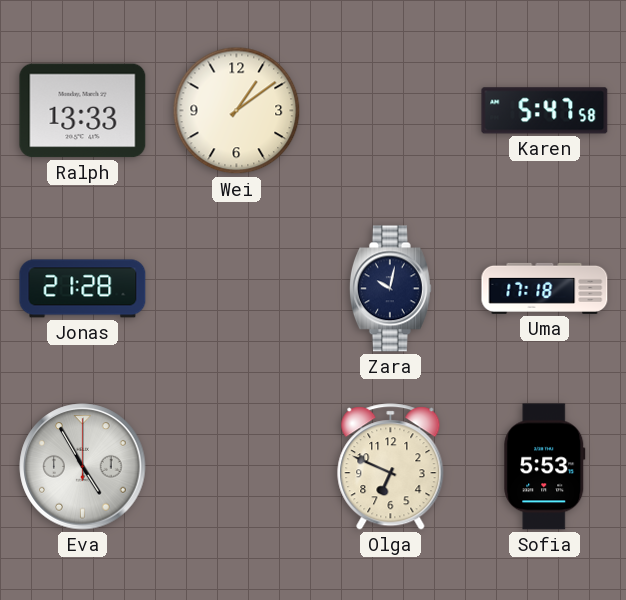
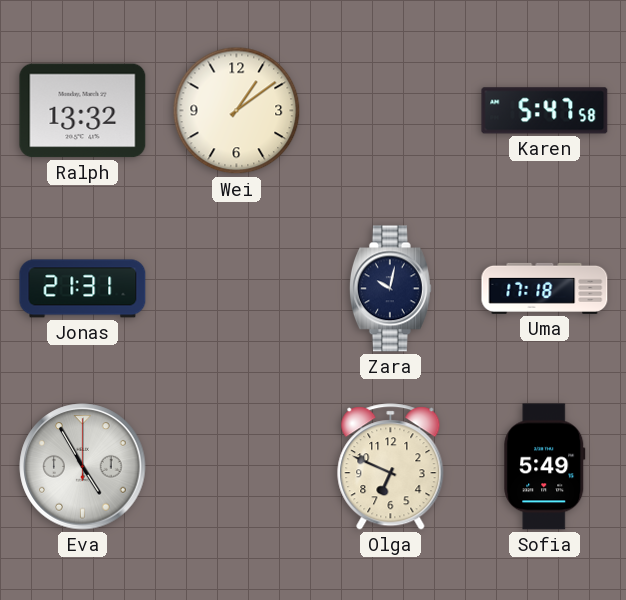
Ralph: 13:33 -> 13:32 (83, 111)
Jonas: 21:28 -> 21:31 (83, 289)
Sofia: 5:53 -> 5:49 (545, 467)
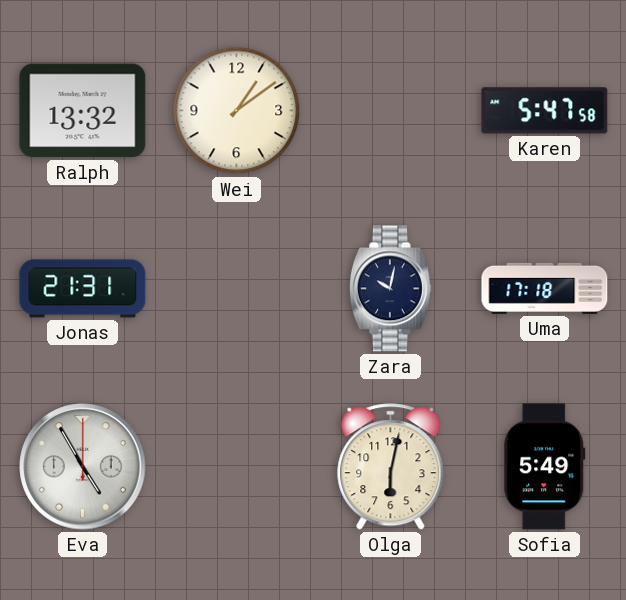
Olga: 6:49 -> 6:02 (391, 467)
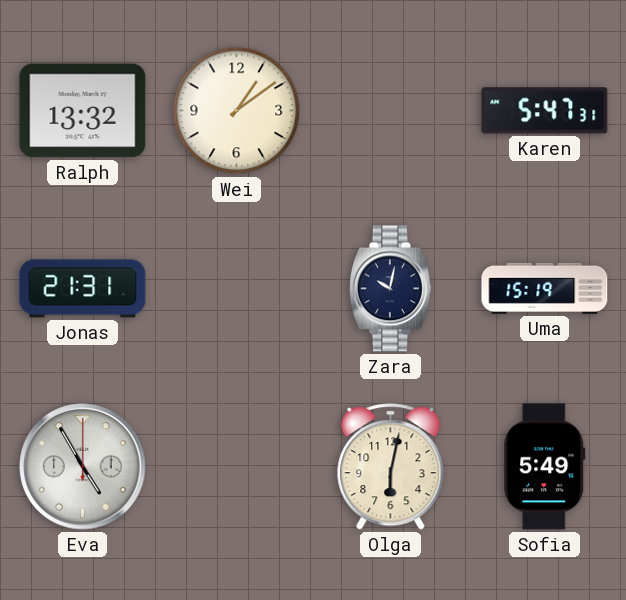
Karen: 5:47:58 -> 5:47:31 (545, 111)
Uma: 17:18 -> 15:19 (545, 288)
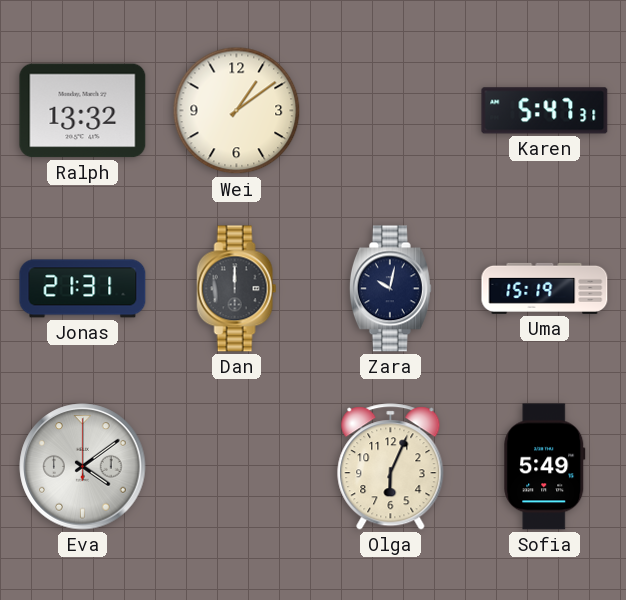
Dan: none -> 12:00 (237, 289)
Eva: 4:55 -> 4:09 (83, 467)
Olga: 6:02 -> 6:04 (391, 467)
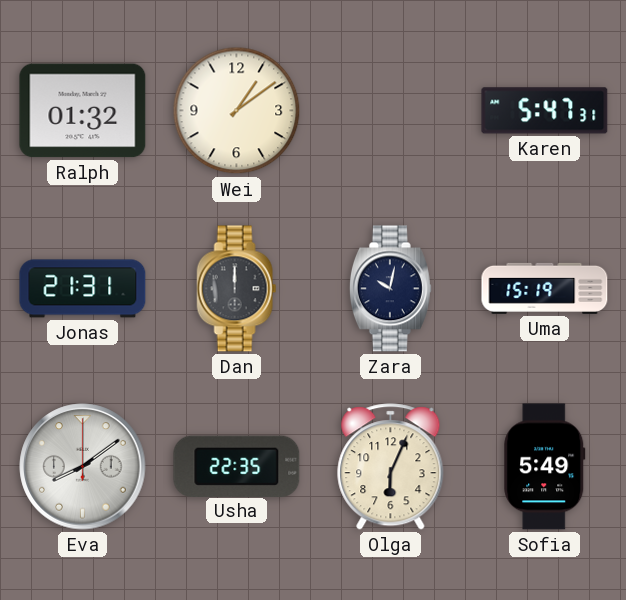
Ralph: 13:32 -> 01:32 (83, 111)
Eva: 4:09 -> 8:09 (83, 467)
Usha: none -> 22:35 (237, 466)
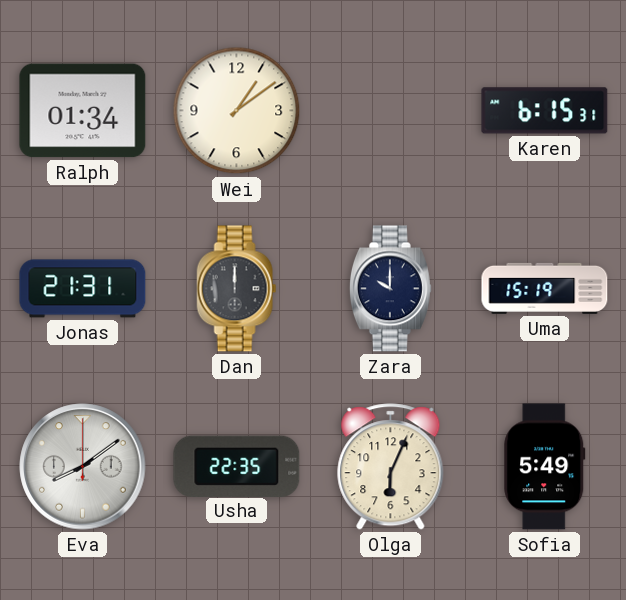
Ralph: 01:32 -> 01:34 (83, 111)
Karen: 5:47 -> 6:15 (545, 111)
Zara: 10:02 -> 10:00 (390, 289)
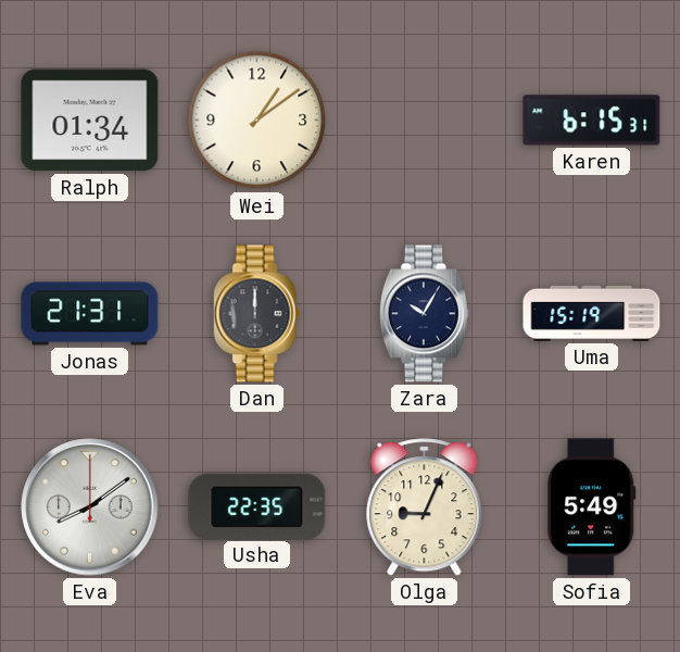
Zara: 10:00 -> 10:05 (424, 314)
Olga: 6:04 -> 9:04 (425, 507)
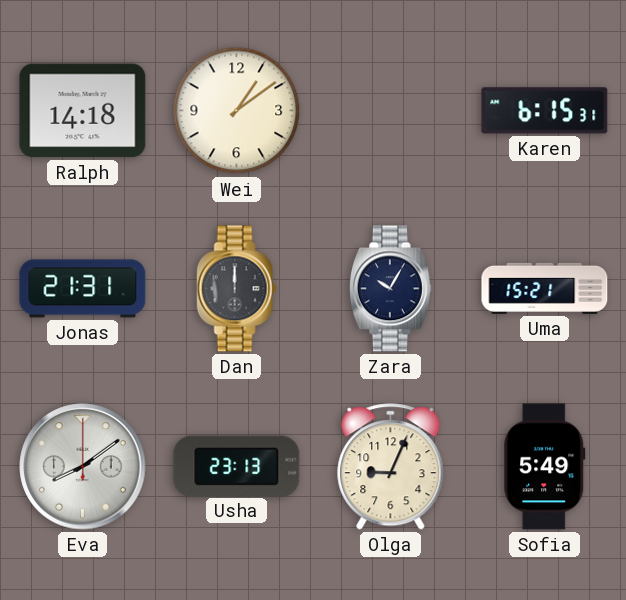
Ralph: 01:34 -> 14:18 (83, 111)
Uma: 15:19 -> 15:21 (545, 288)
Usha: 22:35 -> 23:13 (237, 466)
